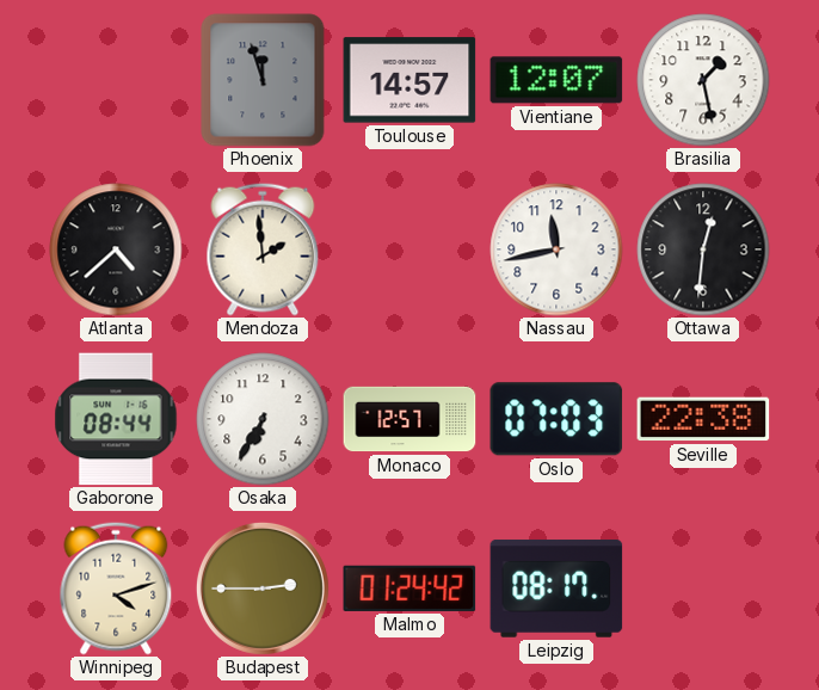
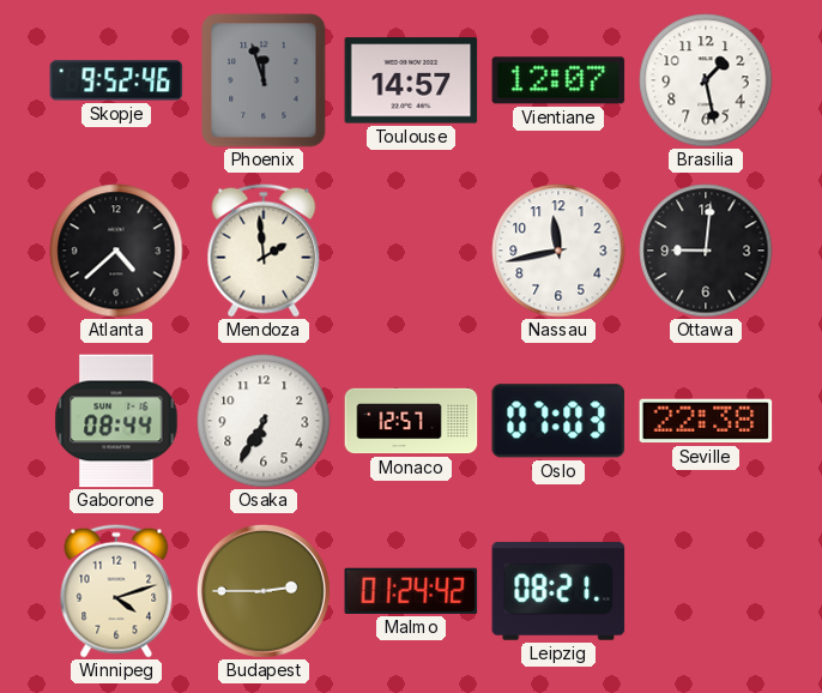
Skopje: none -> 9:52 (116, 80)
Ottawa: 12:31 -> 9:01 (706, 251)
Leipzig: 08:17 -> 08:21 (558, 591)
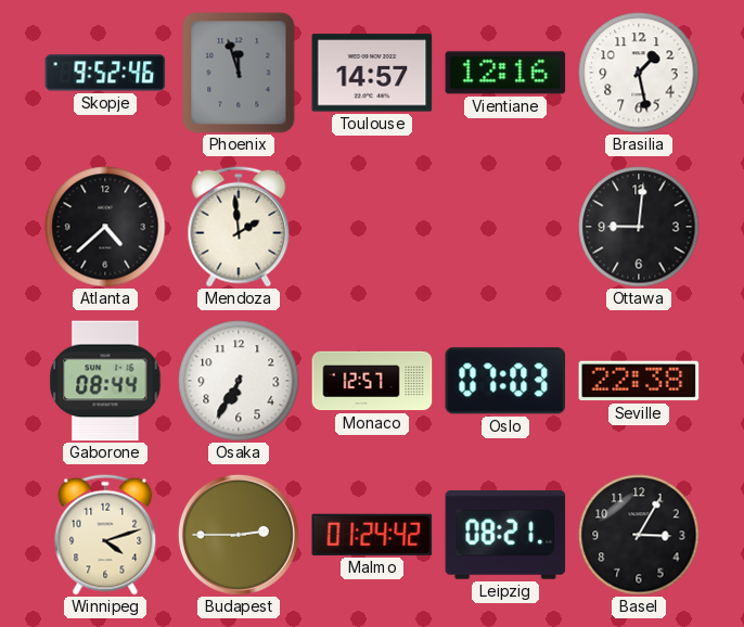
Vientiane: 12:07 -> 12:16 (505, 73)
Nassau: 11:43 -> none (558, 251)
Basel: none -> 3:05 (639, 535)
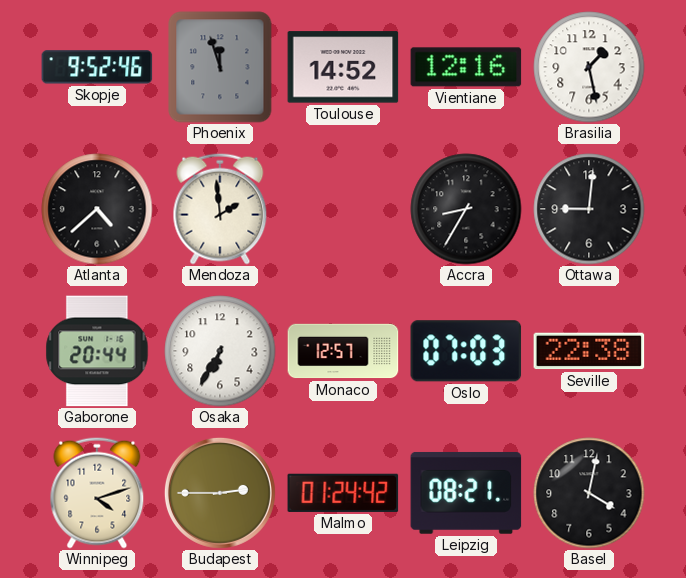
Toulouse: 14:57 -> 14:52 (343, 67)
Accra: none -> 8:35 (466, 209)
Gaborone: 08:44 -> 20:44 (97, 351)
Basel: 3:05 -> 4:02 (589, 493)
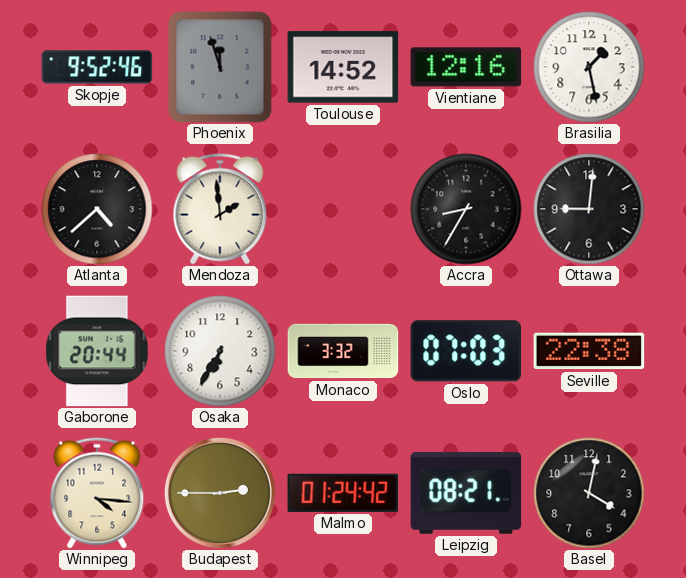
Monaco: 12:57 -> 3:32 (343, 351)
Winnipeg: 4:12 -> 4:16 (97, 493)
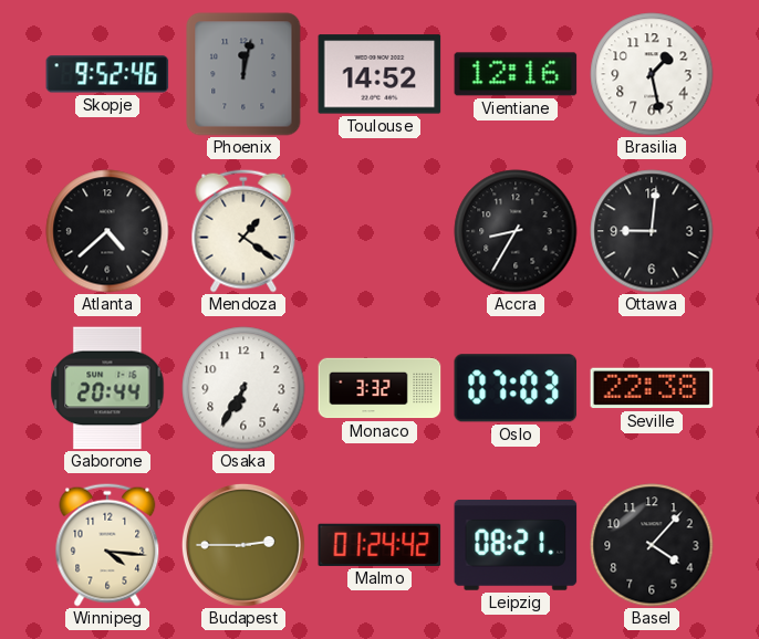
Phoenix: 11:57 -> 12:02 (243, 74)
Mendoza: 1:59 -> 1:21 (243, 231)
Basel: 4:02 -> 4:07 (652, 545)
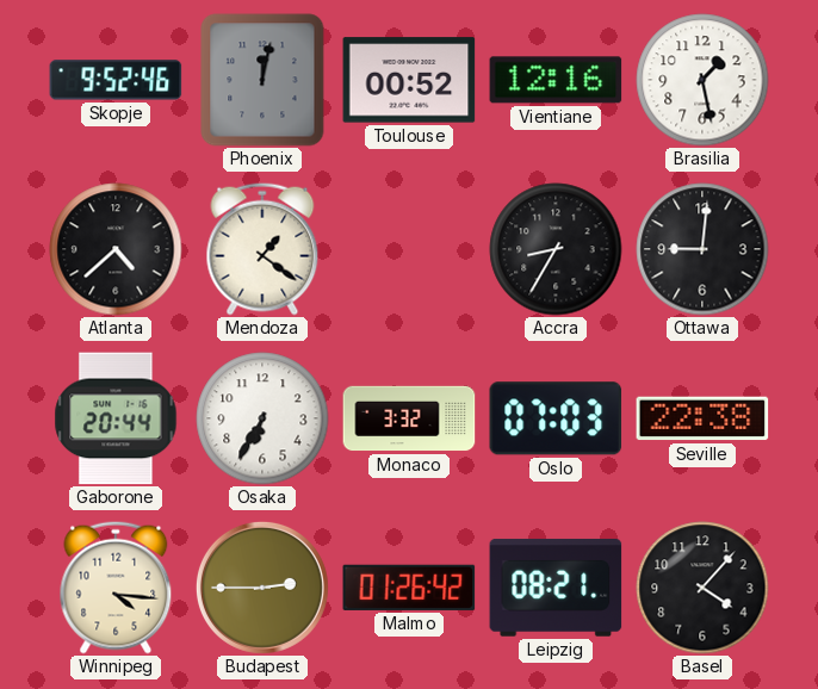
Toulouse: 14:52 -> 00:52 (409, 80)
Malmo: 01:24 -> 01:26 (409, 588)
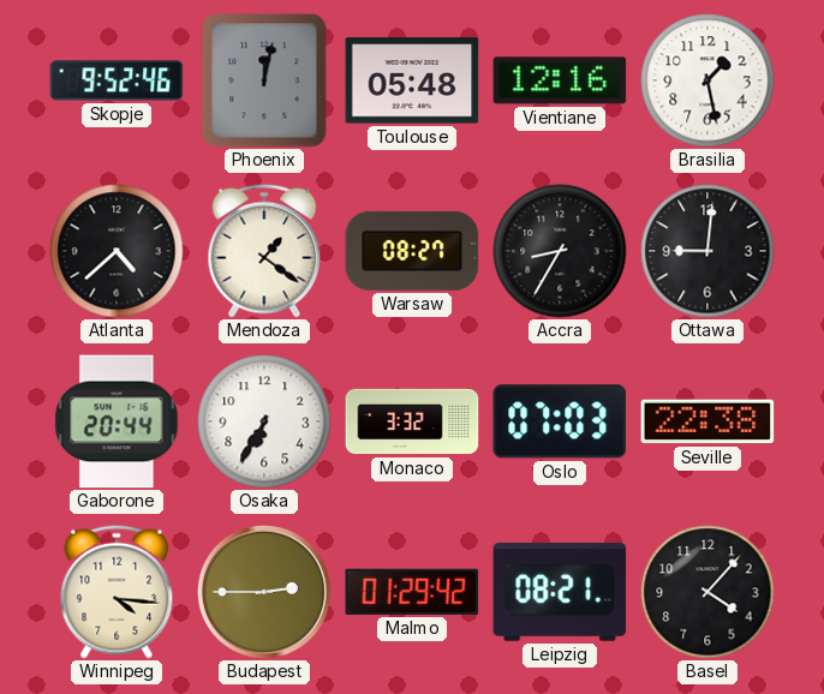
Toulouse: 00:52 -> 05:48 (412, 80)
Warsaw: none -> 08:27 (412, 251)
Malmo: 01:26 -> 01:29 (412, 592)
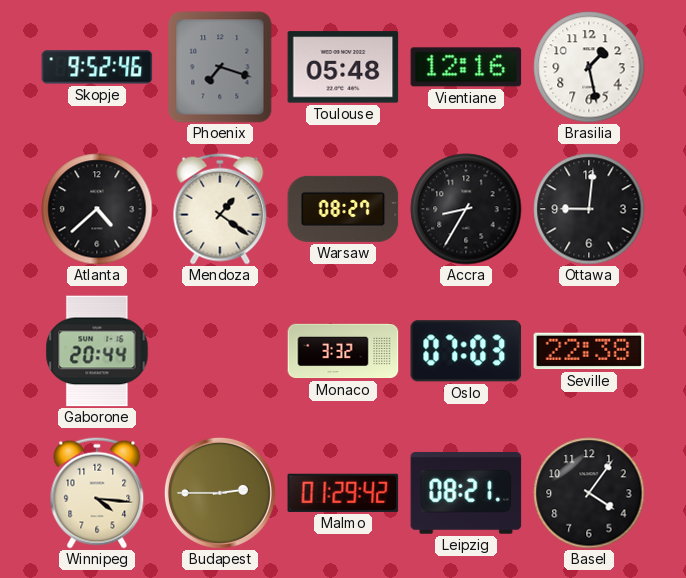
Phoenix: 12:02 -> 7:18 (220, 67)
Osaka: 6:35 -> none (264, 421)
Basel: 4:07 -> 4:06 (589, 493)
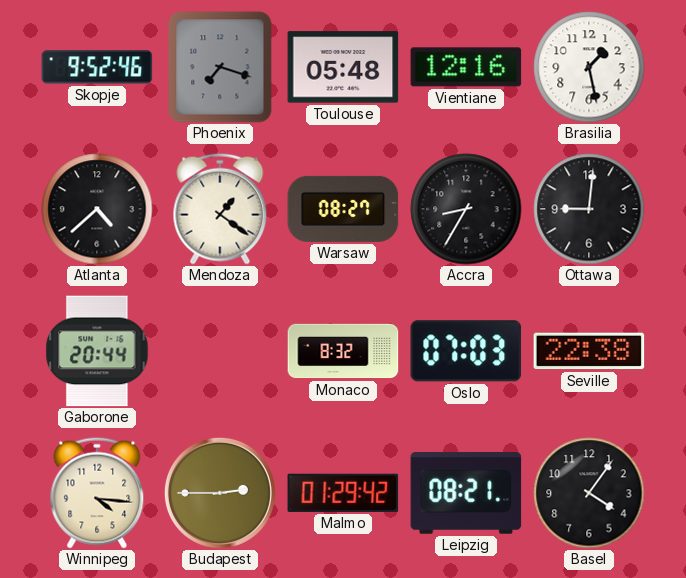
Monaco: 3:32 -> 8:32 (343, 351)
